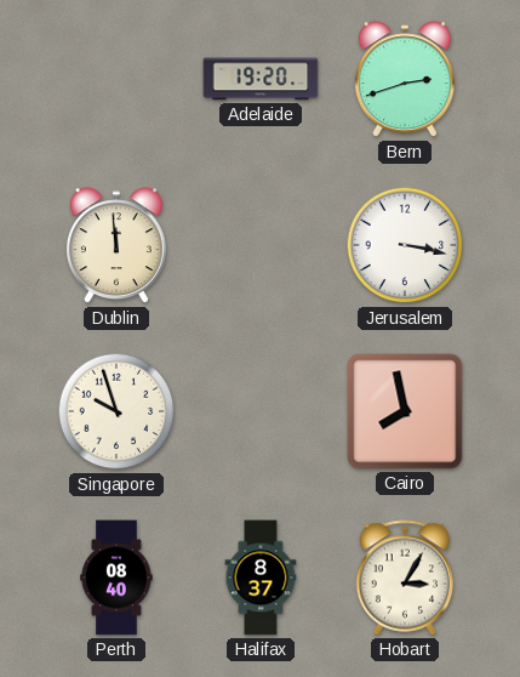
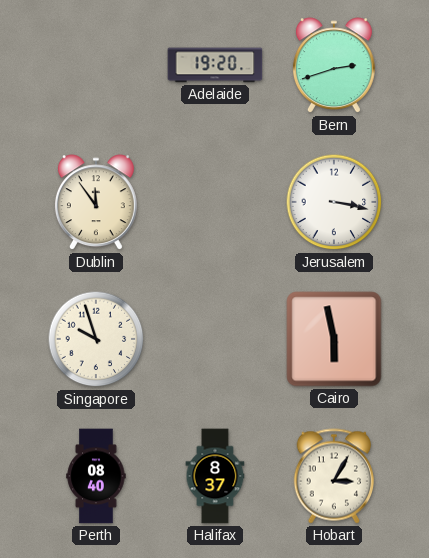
Dublin: 11:59 -> 11:54 (96, 203)
Cairo: 7:58 -> 5:58 (334, 339)
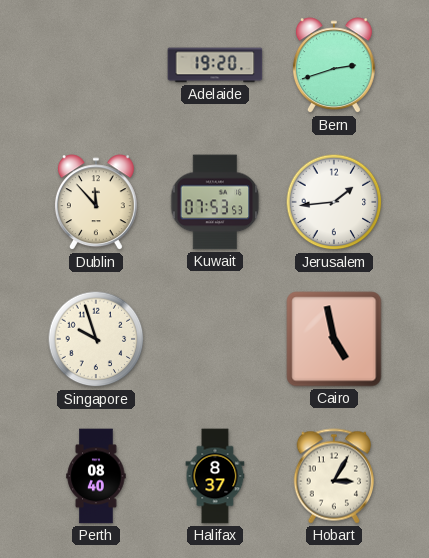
Dublin: 11:54 -> 11:53 (96, 203)
Kuwait: none -> 07:53 (215, 202)
Jerusalem: 3:17 -> 1:44 (334, 202)
Cairo: 5:58 -> 4:58 (334, 339)
